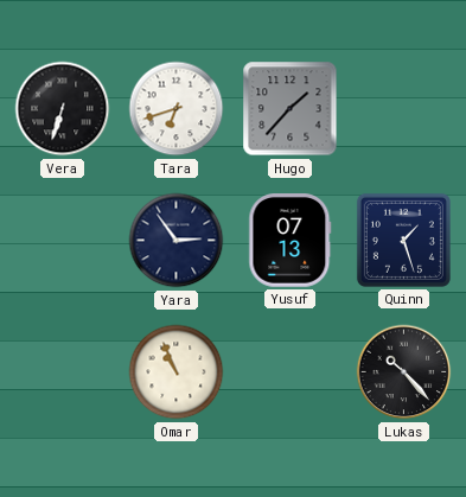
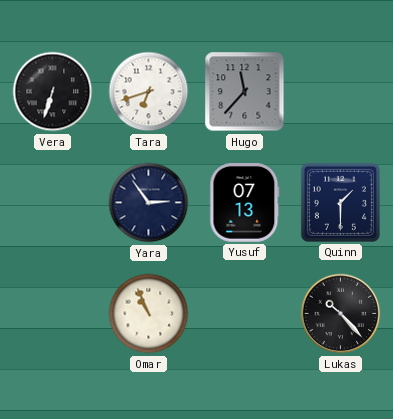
Hugo: 1:37 -> 11:37 (245, 92)
Quinn: 1:27 -> 1:30 (340, 202)
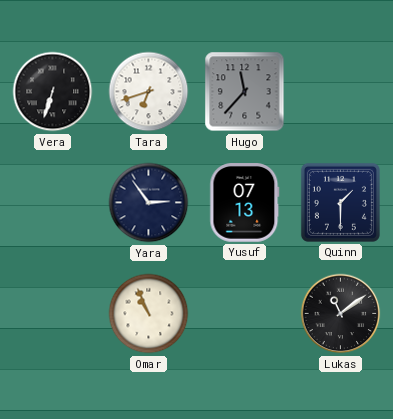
Lukas: 10:23 -> 11:09 (341, 314)
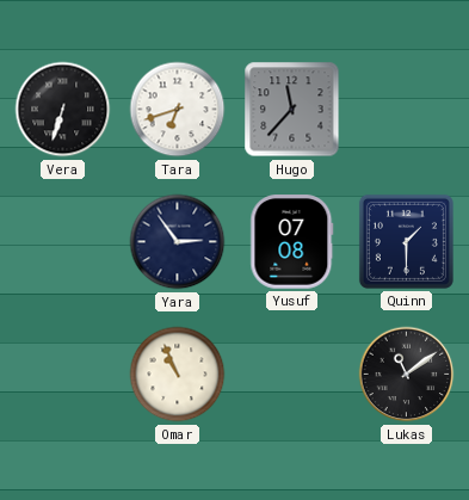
Yusuf: 07:13 -> 07:08 (292, 242)
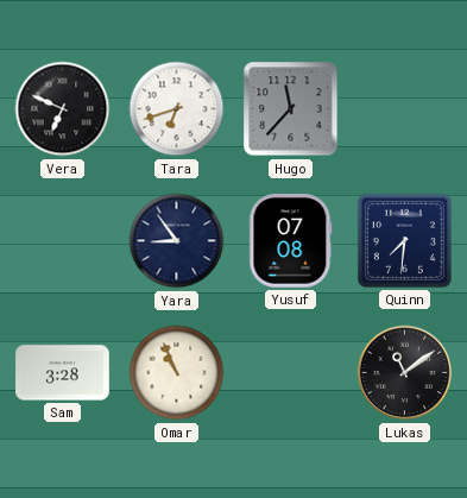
Vera: 6:33 -> 6:49 (63, 109)
Yara: 2:54 -> 8:54 (177, 241)
Quinn: 1:30 -> 7:31 (404, 240)
Sam: none -> 3:28 (63, 373)
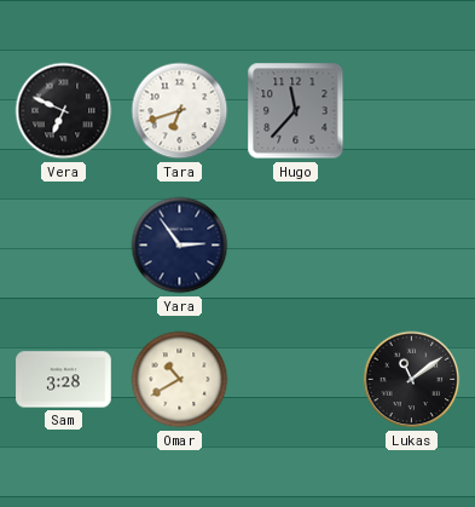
Yara: 8:54 -> 2:54 (180, 246)
Yusuf: 07:08 -> none (291, 241)
Quinn: 7:31 -> none (404, 240)
Omar: 10:56 -> 10:40 (180, 380)
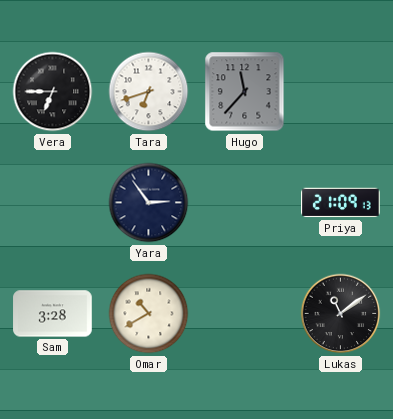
Vera: 6:49 -> 6:45 (53, 92)
Priya: none -> 21:09 (341, 203)
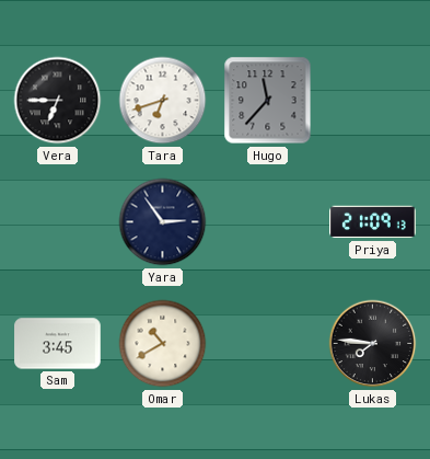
Sam: 3:28 -> 3:45 (58, 344)
Lukas: 11:09 -> 7:46 (373, 344)
